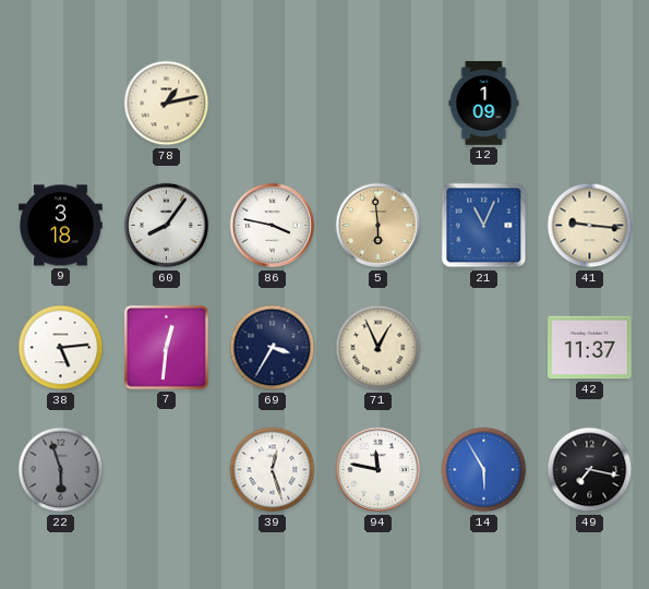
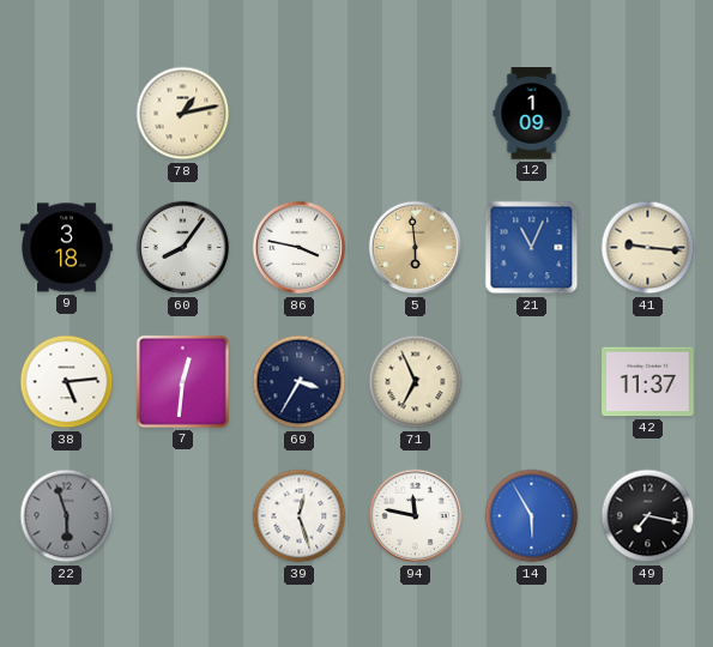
71: 12:56 -> 6:56 (416, 382)
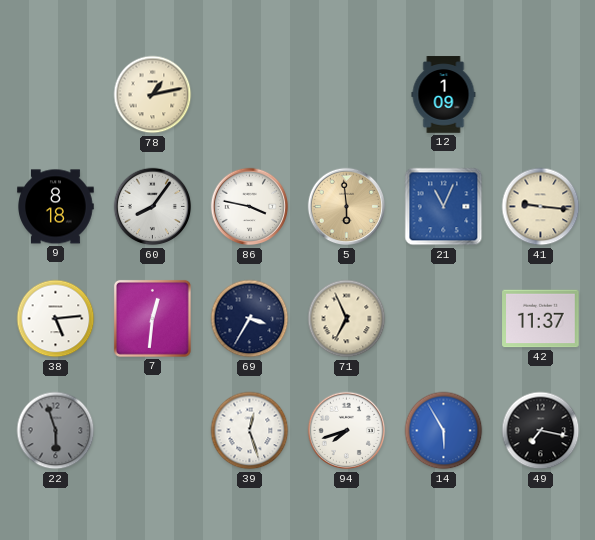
9: 3:18 -> 8:18 (56, 207)
94: 11:47 -> 7:42 (347, 431)
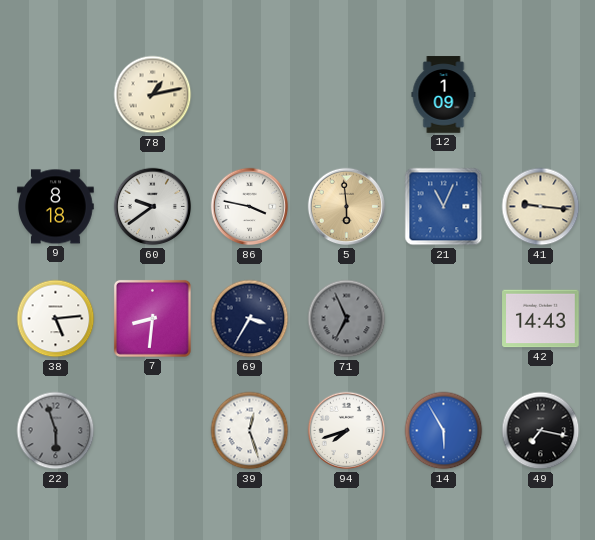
60: 8:06 -> 9:39 (153, 207)
7: 12:31 -> 8:31 (152, 318)
71 dial: cream -> grey (347, 319)
42: 11:37 -> 14:43 (541, 319)
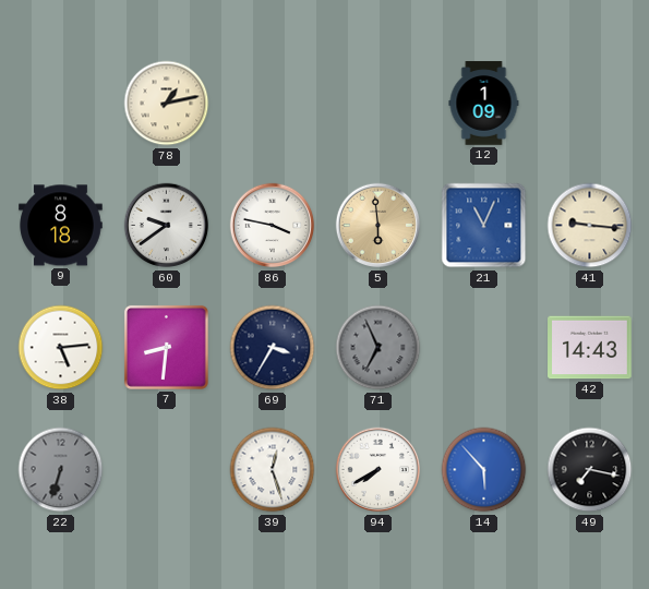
22: 5:57 -> 6:33 (61, 470)
94: 7:42 -> 7:40 (378, 470)
14: 5:55 -> 5:53 (484, 470)
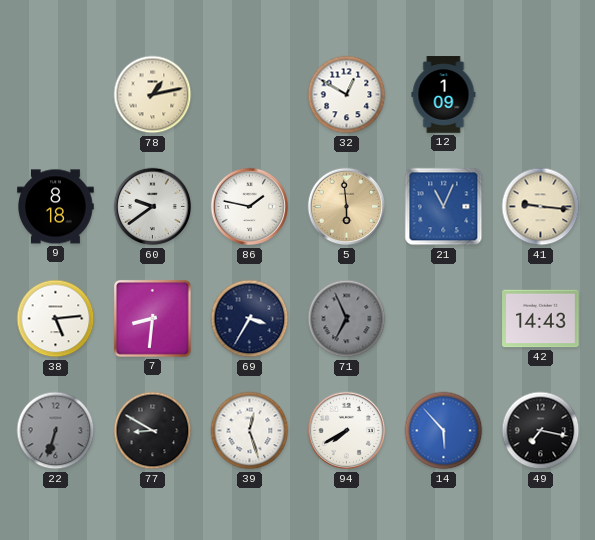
32: none -> 12:50 (347, 95)
86: 3:47 -> 1:47 (250, 207)
77: none -> 8:50 (153, 431)
